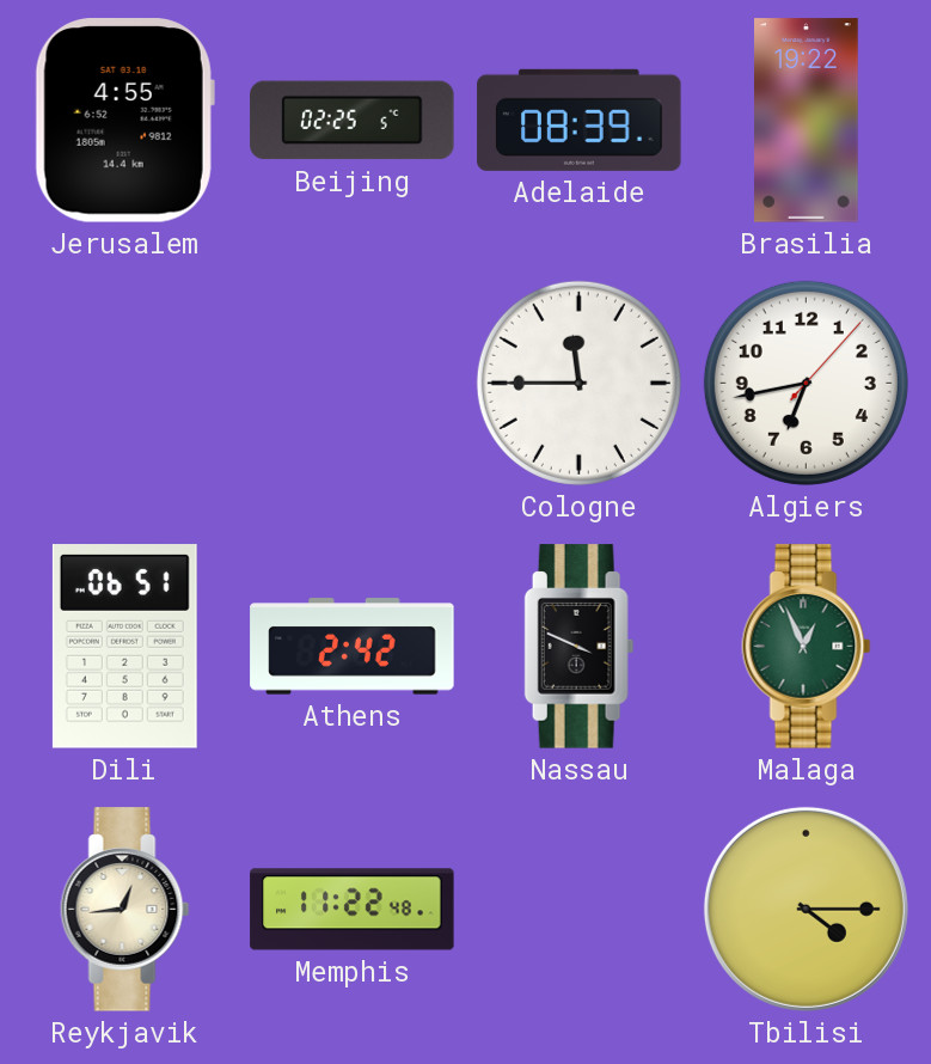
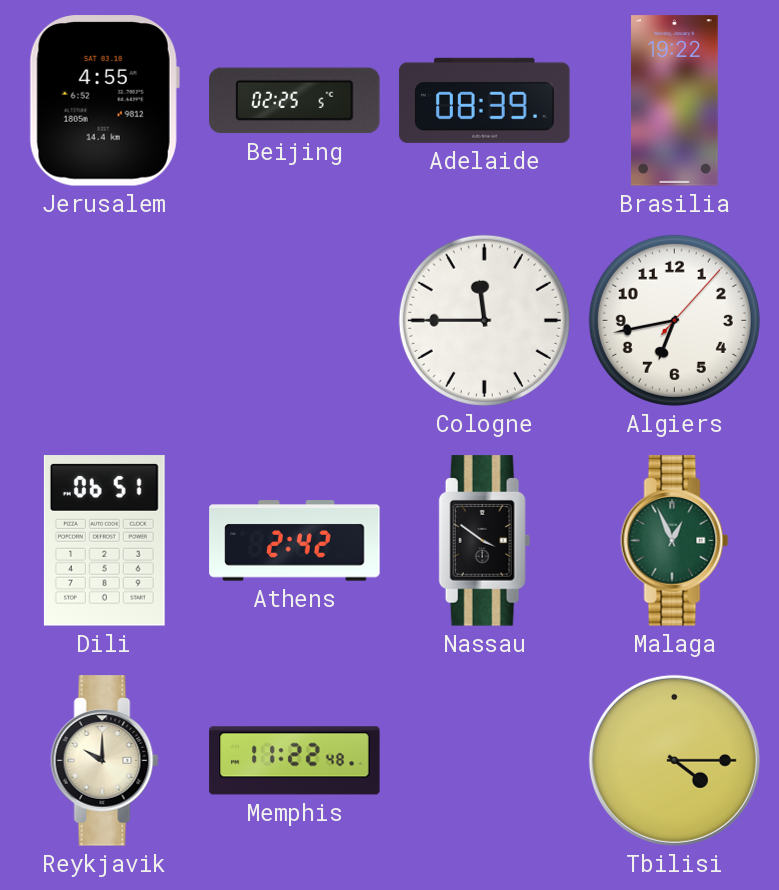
Nassau: 3:49 -> 3:51 (485, 541)
Reykjavik: 12:44 -> 10:00 (105, 761)
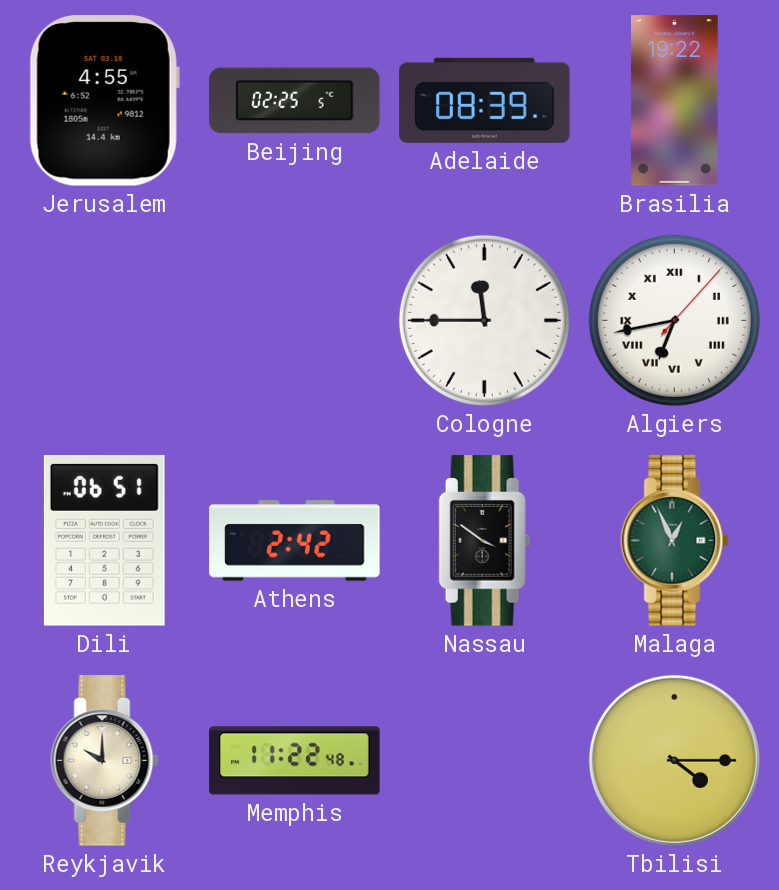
Algiers numerals: Arabic -> Roman (674, 320)
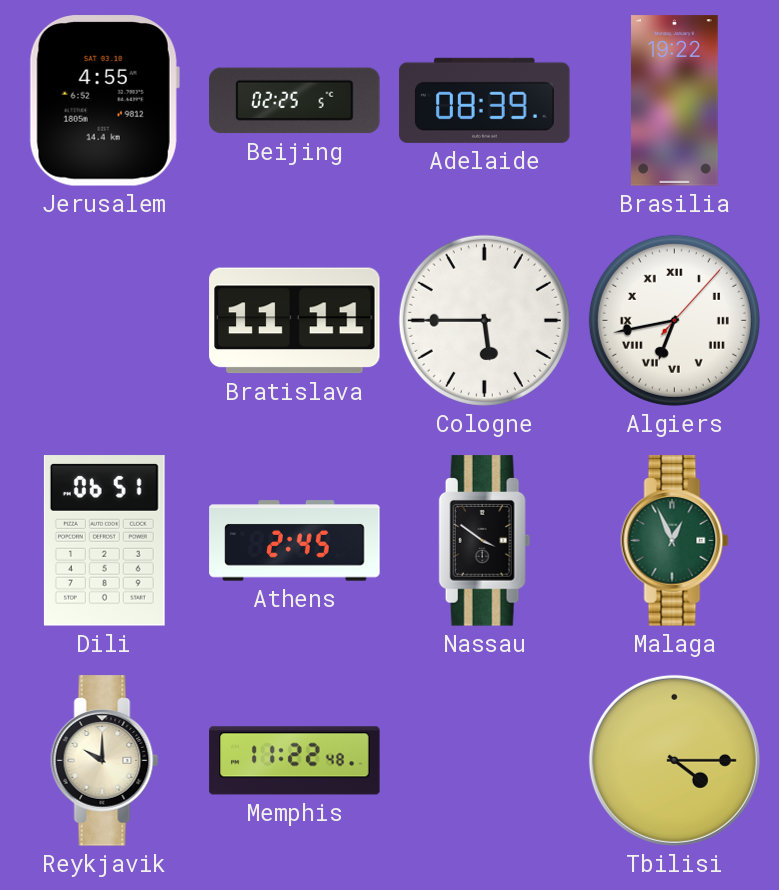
Bratislava: none -> 11:11 (295, 321)
Cologne: 11:45 -> 5:45 (484, 320)
Athens: 2:42 -> 2:45 (295, 541)
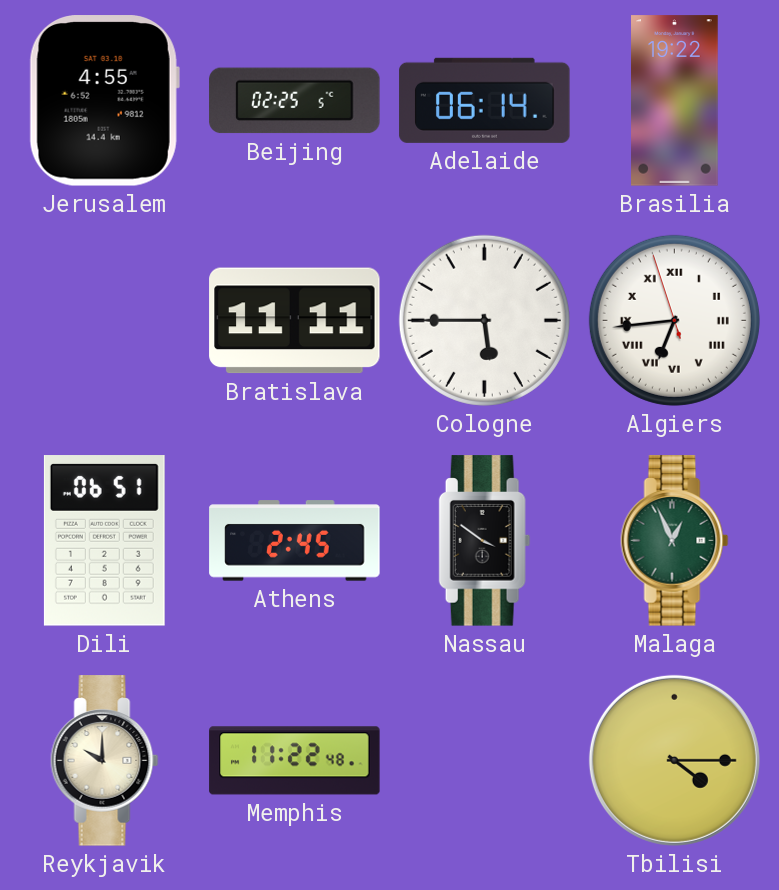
Adelaide: 08:39 -> 06:14 (485, 100)
Algiers: 6:43:07 -> 6:43:57 (674, 320)
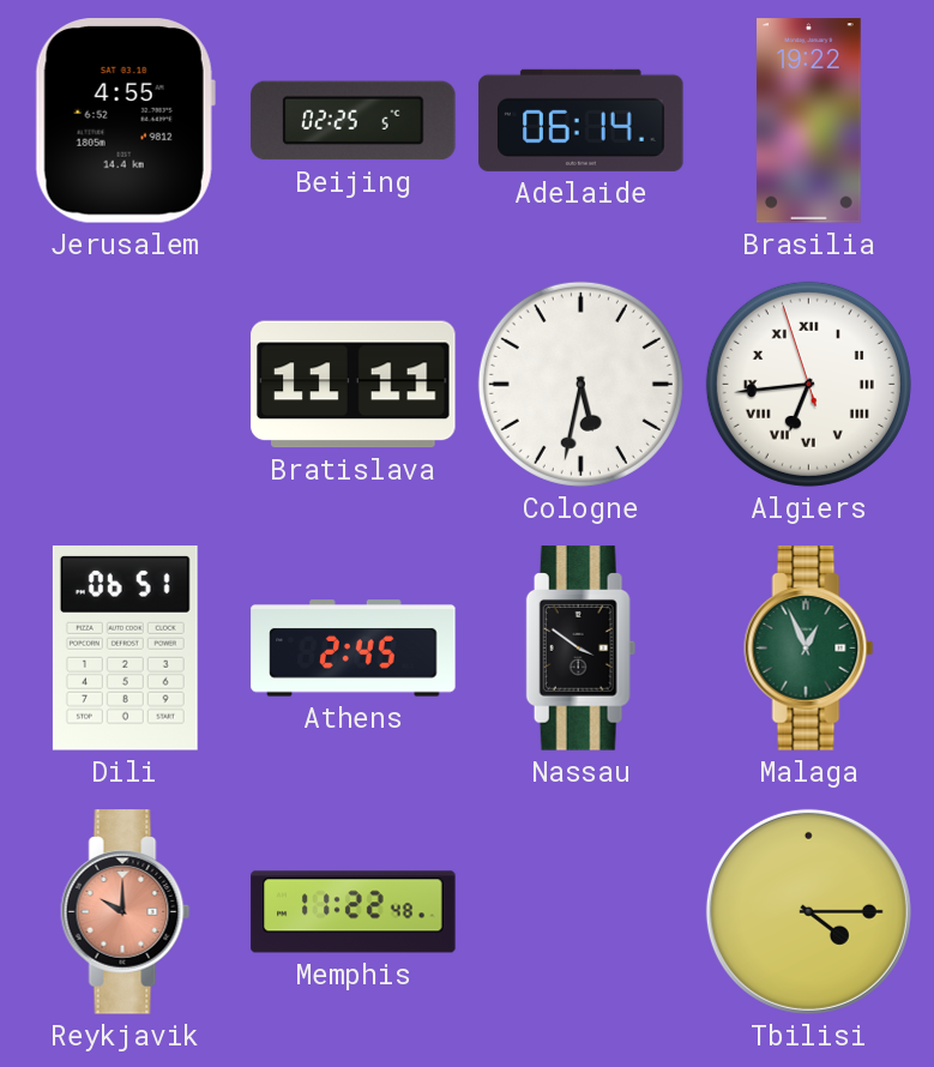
Cologne: 5:45 -> 5:32 (580, 384)
Reykjavik dial: cream -> salmon (126, 912)
